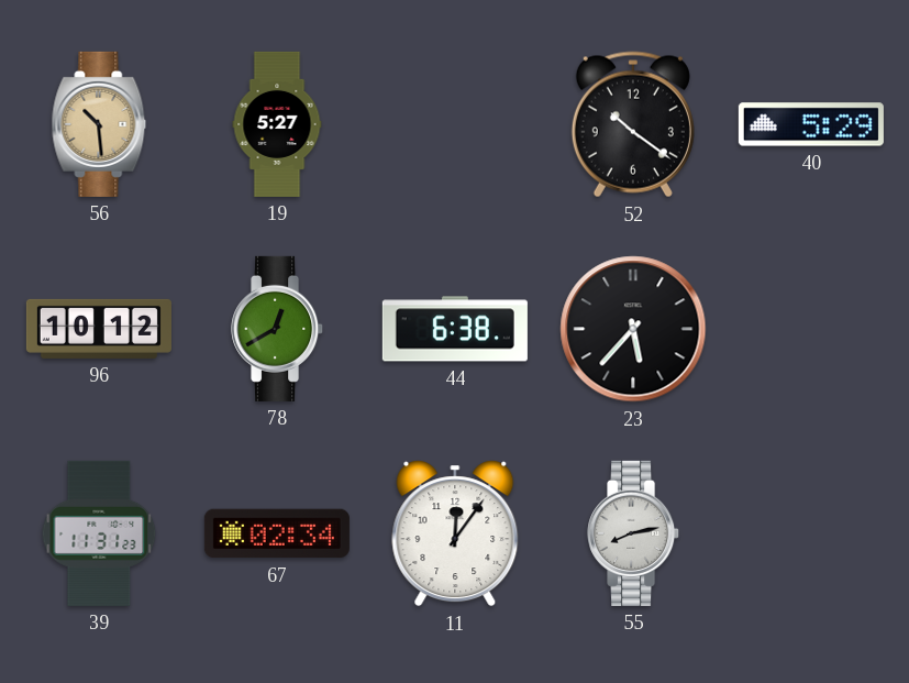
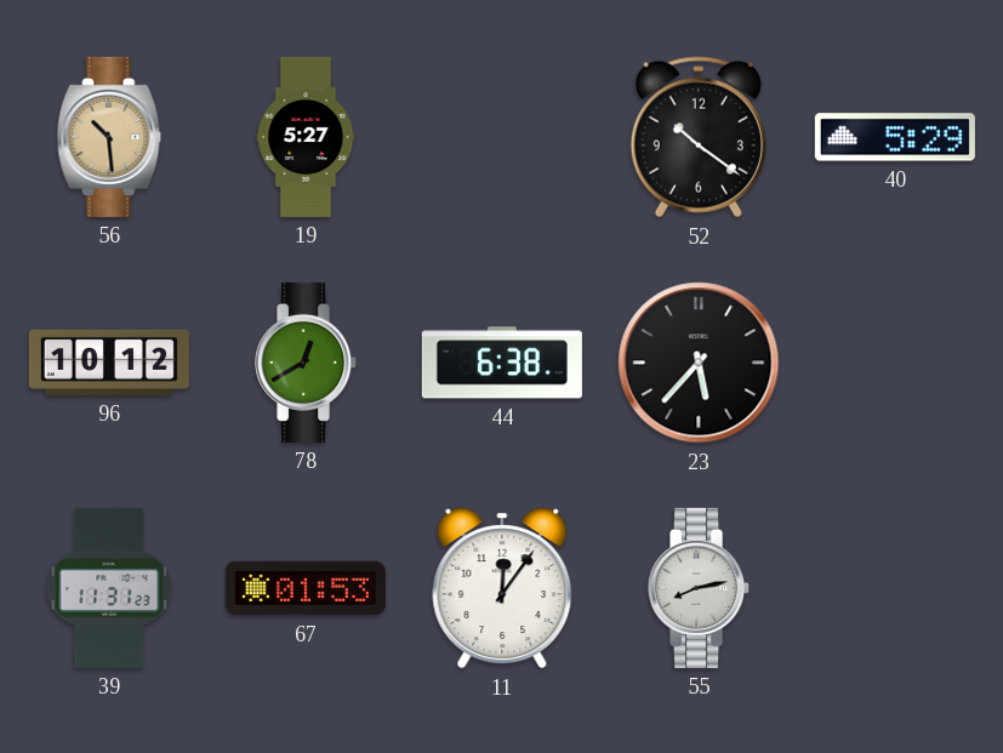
67: 02:34 -> 01:53 (306, 588)
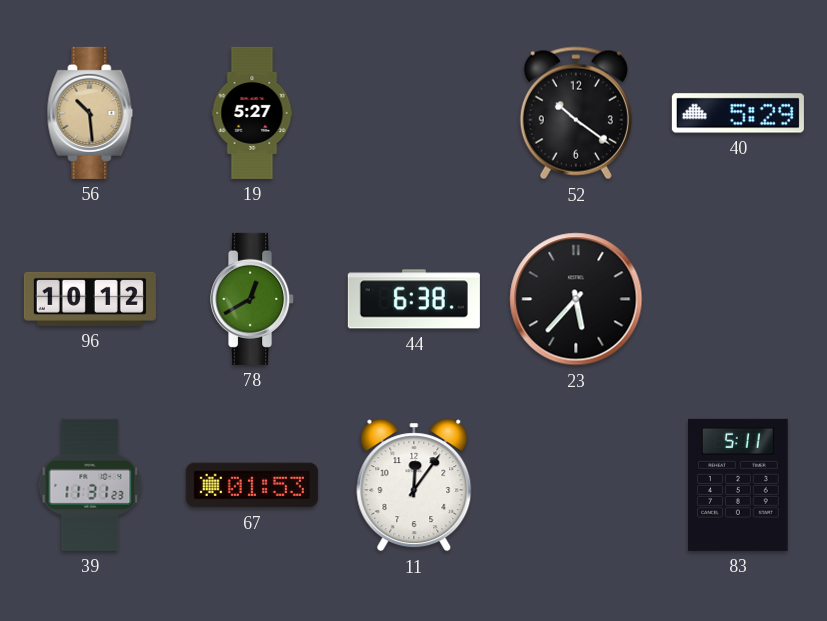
55: 8:13 -> none (700, 588)
83: none -> 5:11 (739, 485)
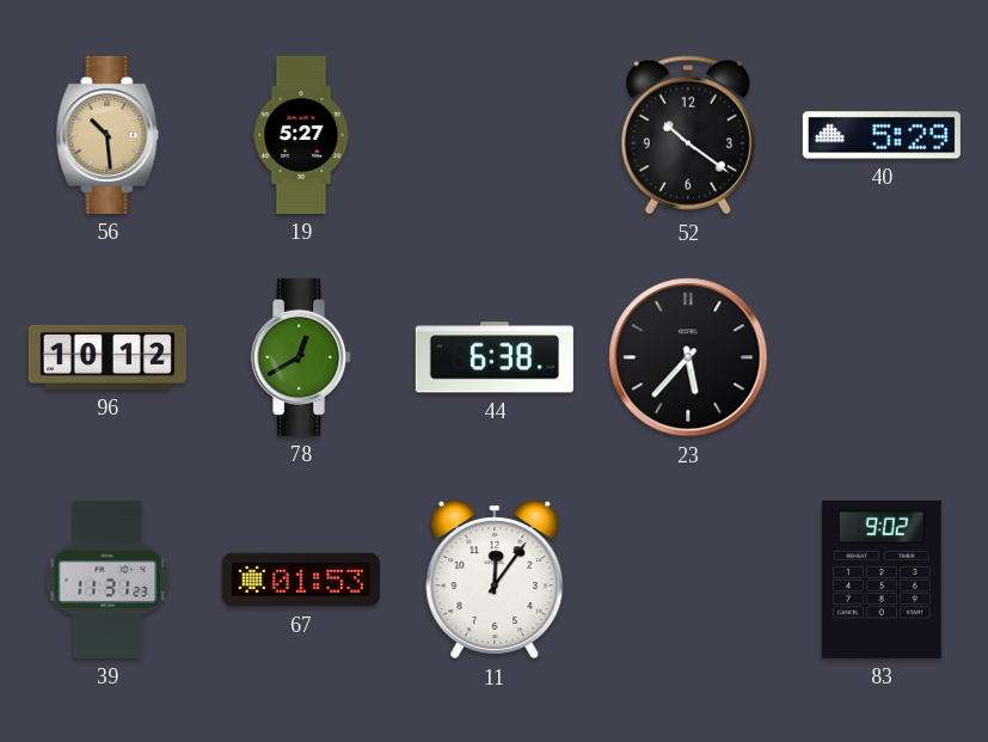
83: 5:11 -> 9:02 (883, 580)
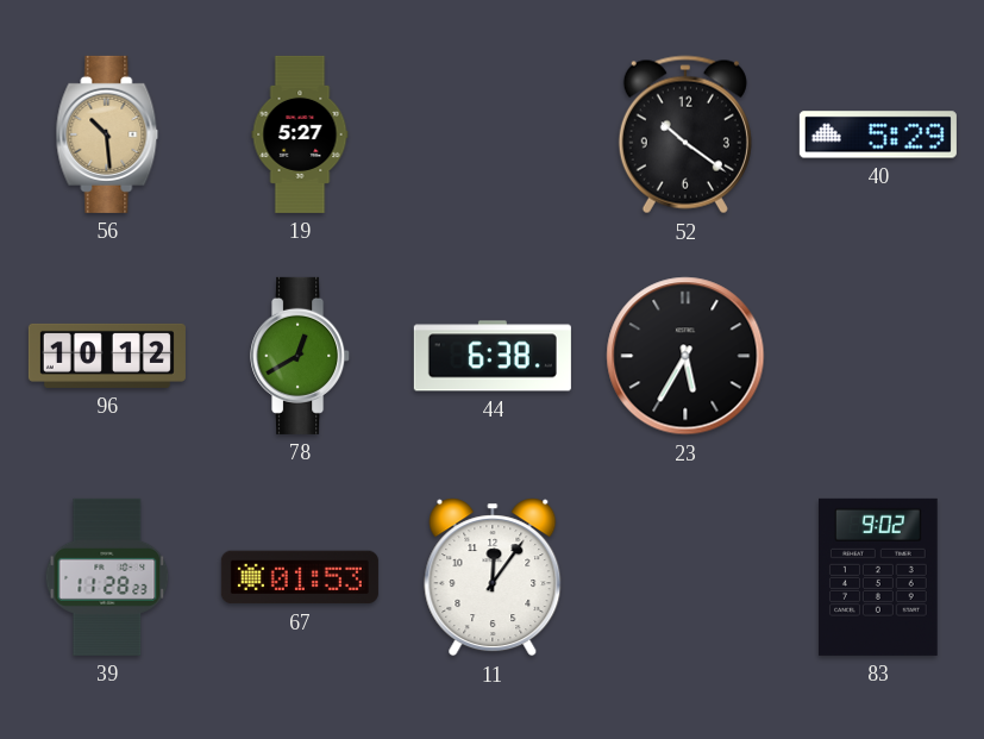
23: 5:37 -> 5:35 (685, 356)
39: 11:31 -> 11:28 (107, 577)
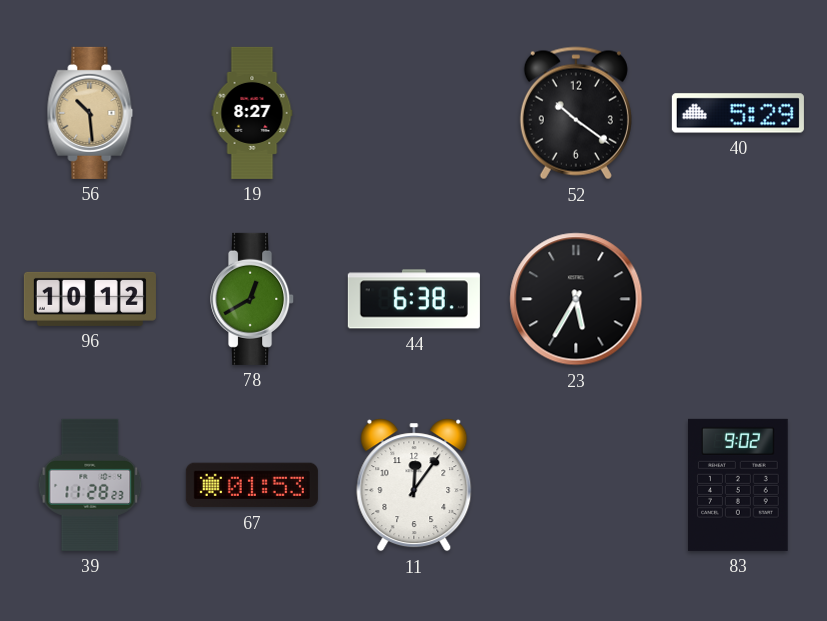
19: 5:27 -> 8:27 (252, 113)
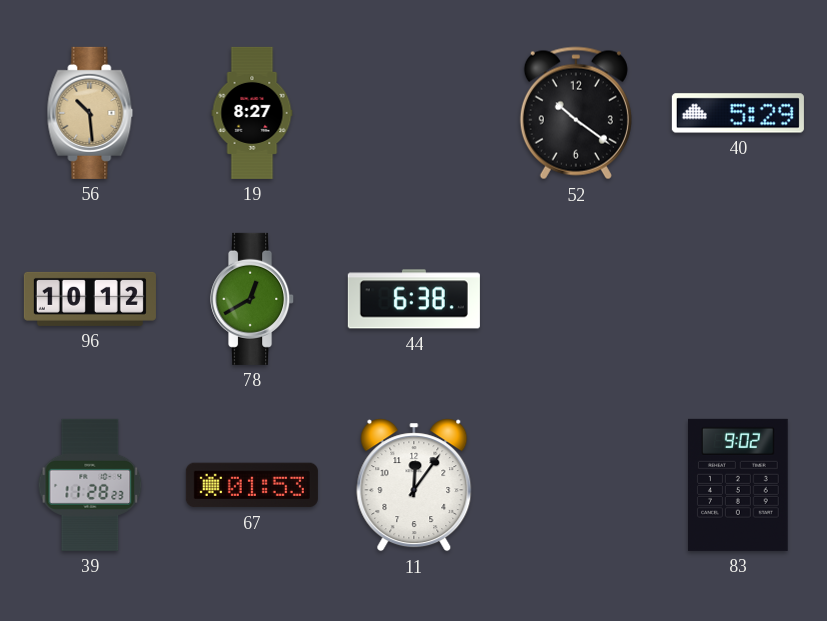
23: 5:35 -> none (576, 299)
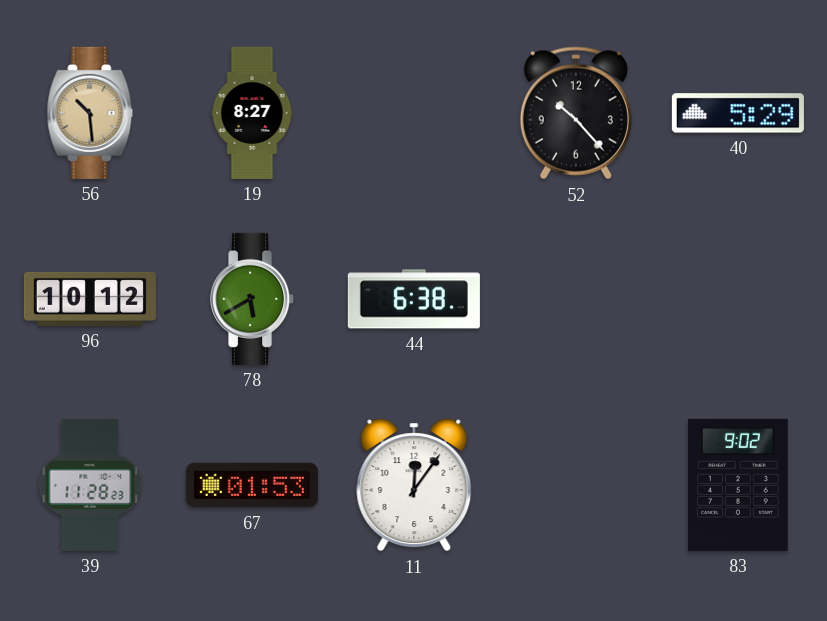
52: 10:21 -> 10:23 (576, 113)
78: 12:40 -> 5:40 (253, 299)
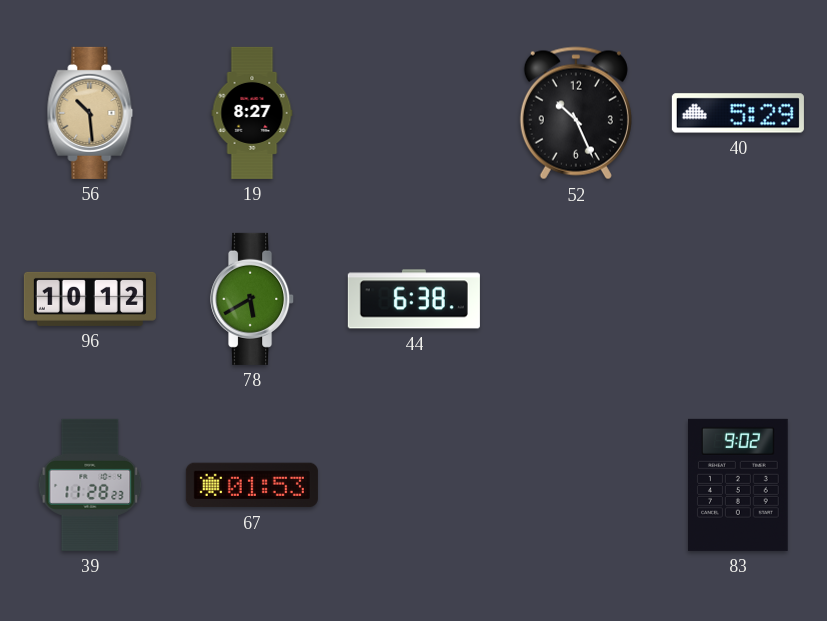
52: 10:23 -> 10:26 (576, 113)
11: 12:06 -> none (414, 485)
